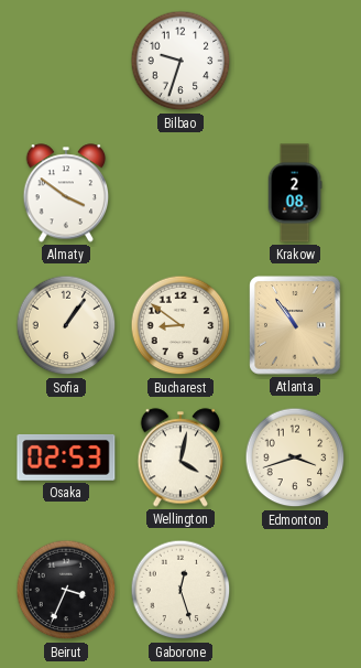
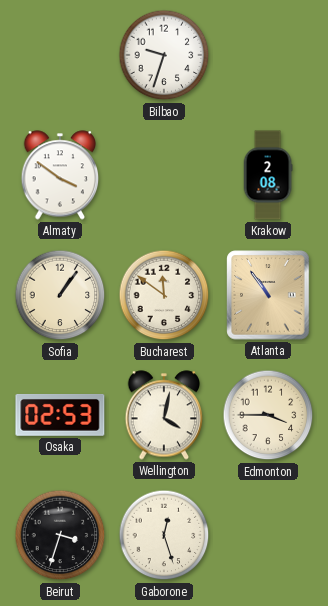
Bucharest: 8:51 -> 11:51 (164, 295)
Edmonton: 3:42 -> 3:45 (268, 415)
Beirut: 3:34 -> 3:33 (60, 535)
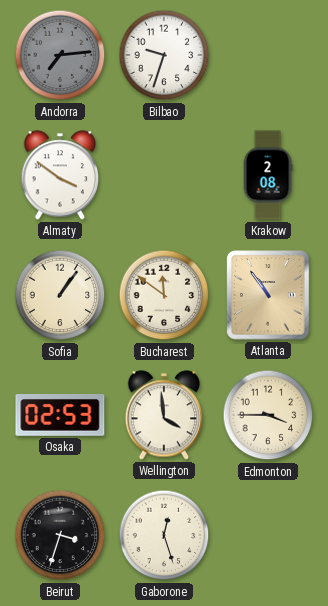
Andorra: none -> 7:14 (60, 55)
Wellington: 4:02 -> 3:59 (164, 415)
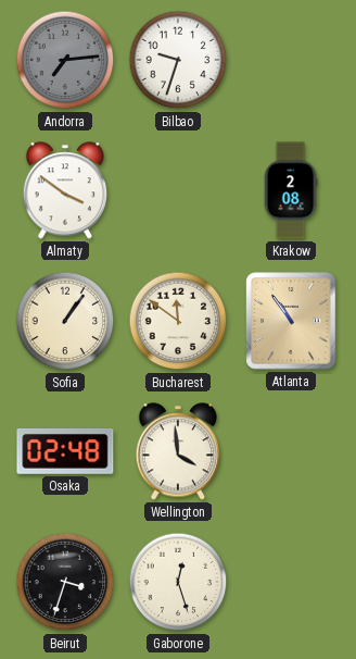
Osaka: 02:53 -> 02:48 (65, 451)
Edmonton: 3:45 -> none (268, 415)
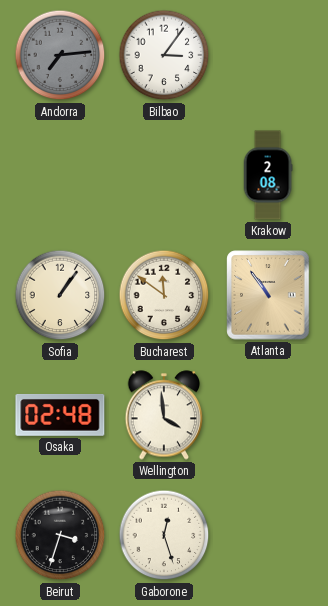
Bilbao: 9:33 -> 3:06 (164, 55)
Almaty: 3:51 -> none (65, 190)
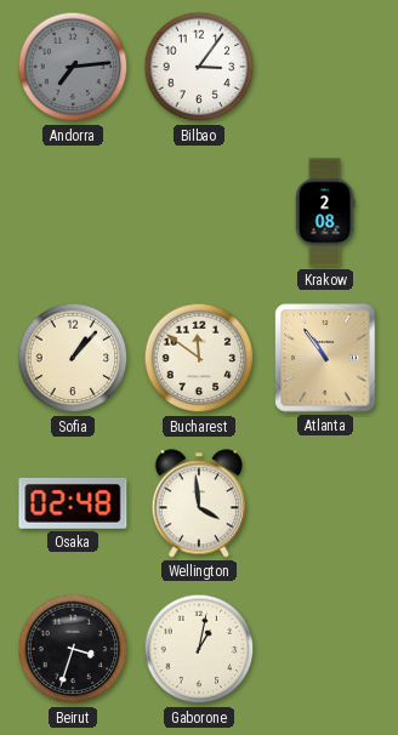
Sofia: 1:06 -> 1:07 (73, 358)
Gaborone: 12:27 -> 1:02 (199, 649)
